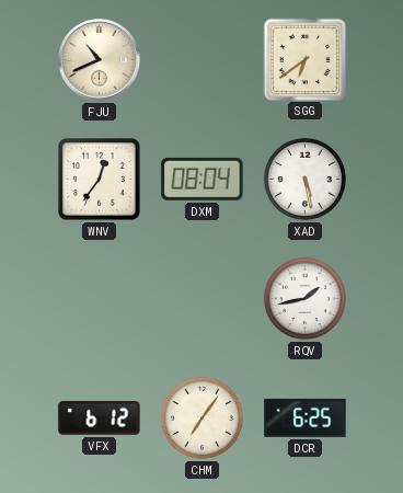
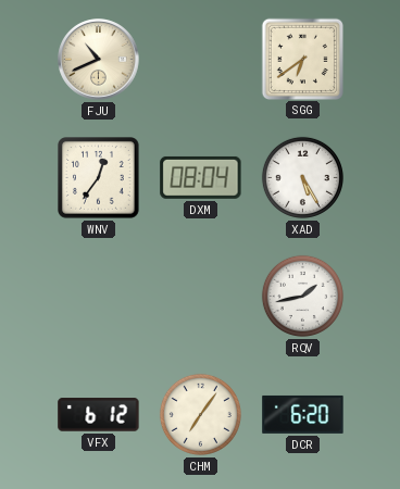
XAD: 5:28 -> 5:25 (302, 177)
DCR: 6:25 -> 6:20 (303, 414)
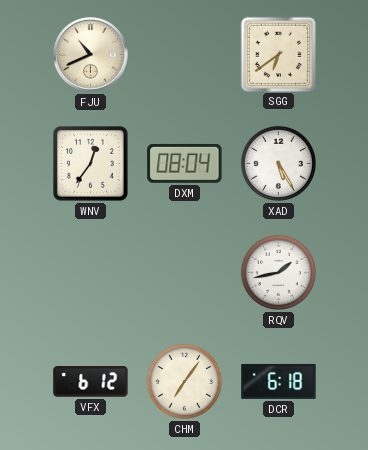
DCR: 6:20 -> 6:18 (279, 381)
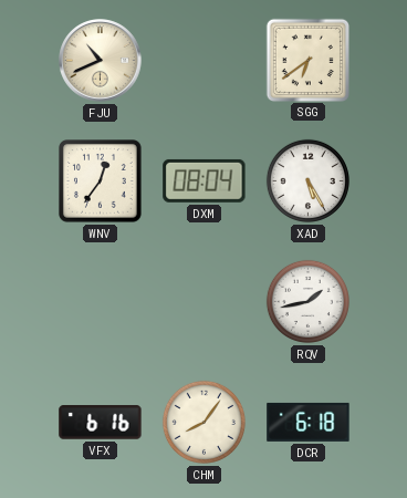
VFX: 6:12 -> 6:16 (101, 423)
CHM: 7:06 -> 8:06 (203, 422)
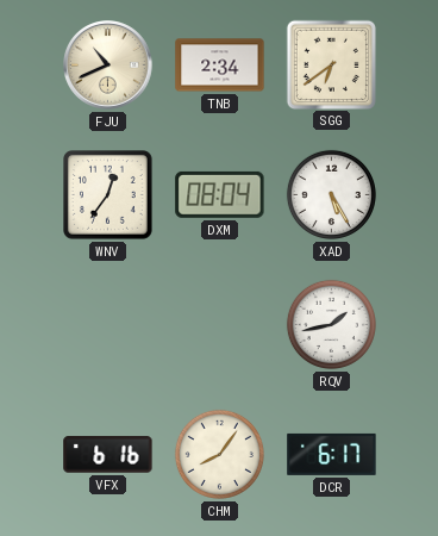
TNB: none -> 2:34 (220, 66)
DCR: 6:18 -> 6:17 (332, 454)
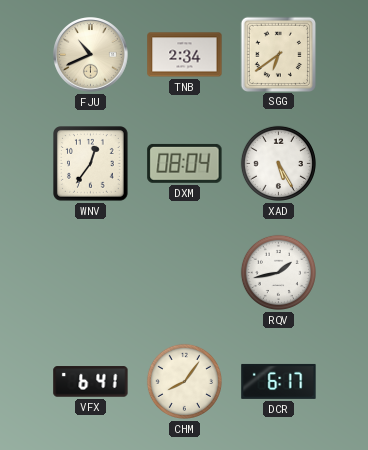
VFX: 6:16 -> 6:41 (91, 382)
